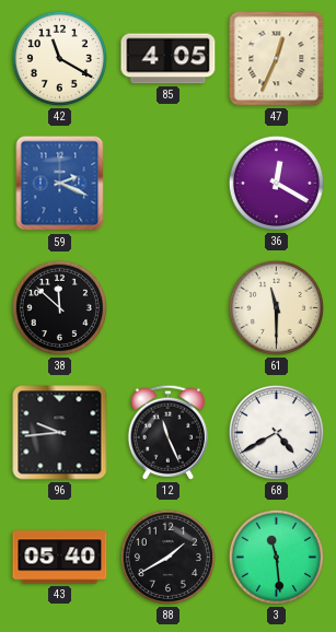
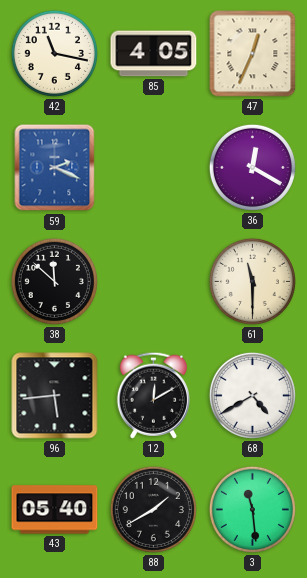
42: 11:20 -> 11:17 (54, 53)
96: 9:44 -> 5:44 (55, 396)
12: 11:26 -> 12:10 (153, 395)
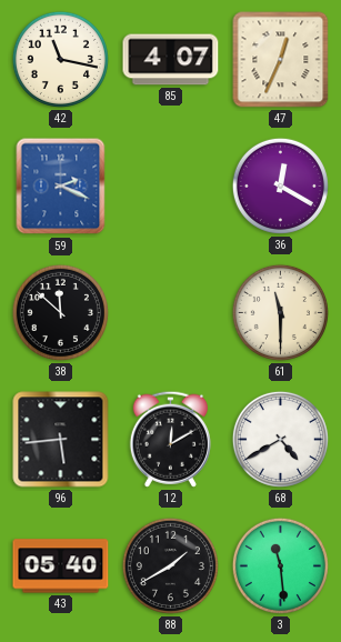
85: 4:05 -> 4:07 (171, 60)
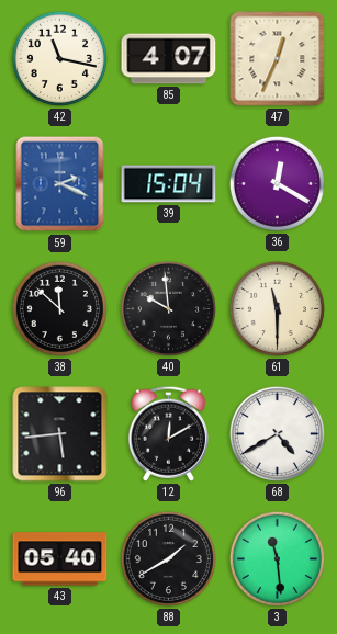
39: none -> 15:04 (169, 184)
40: none -> 9:59 (168, 308)
